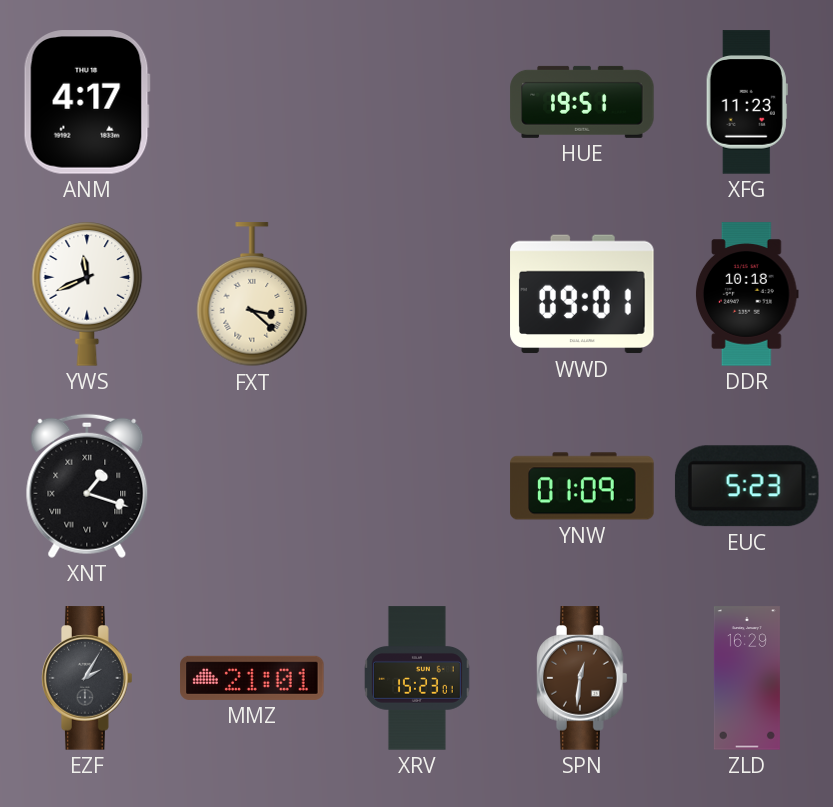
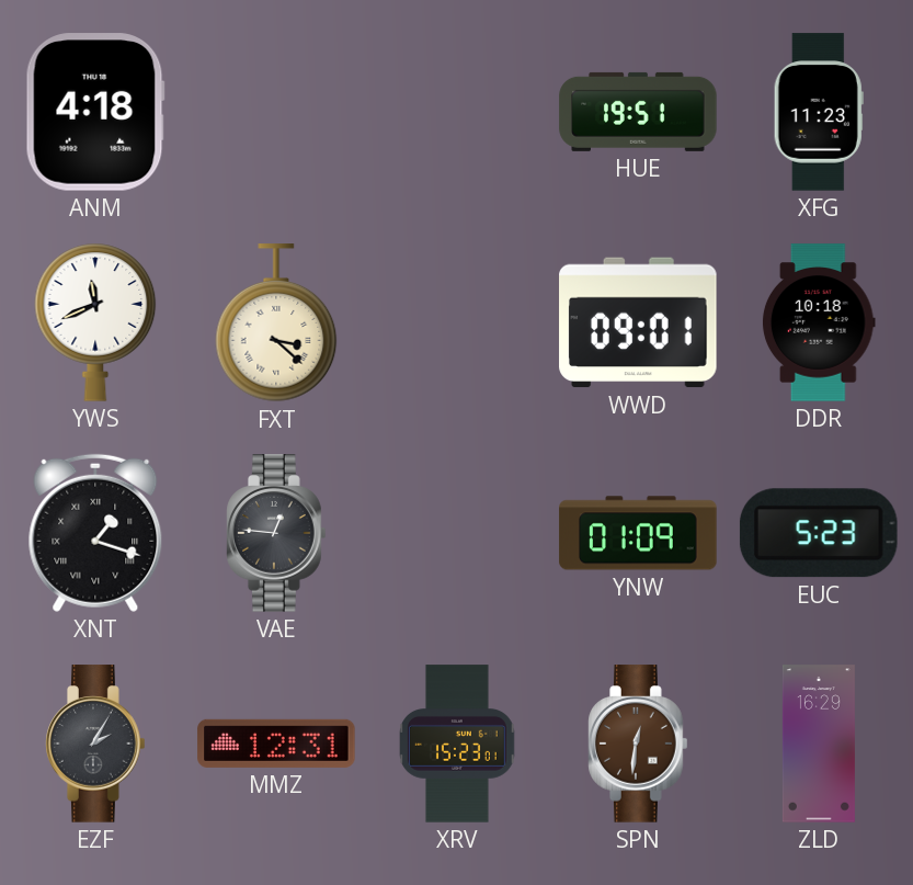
ANM: 4:17 -> 4:18 (95, 112)
VAE: none -> 12:46 (276, 533)
MMZ: 21:01 -> 12:31 (276, 744)
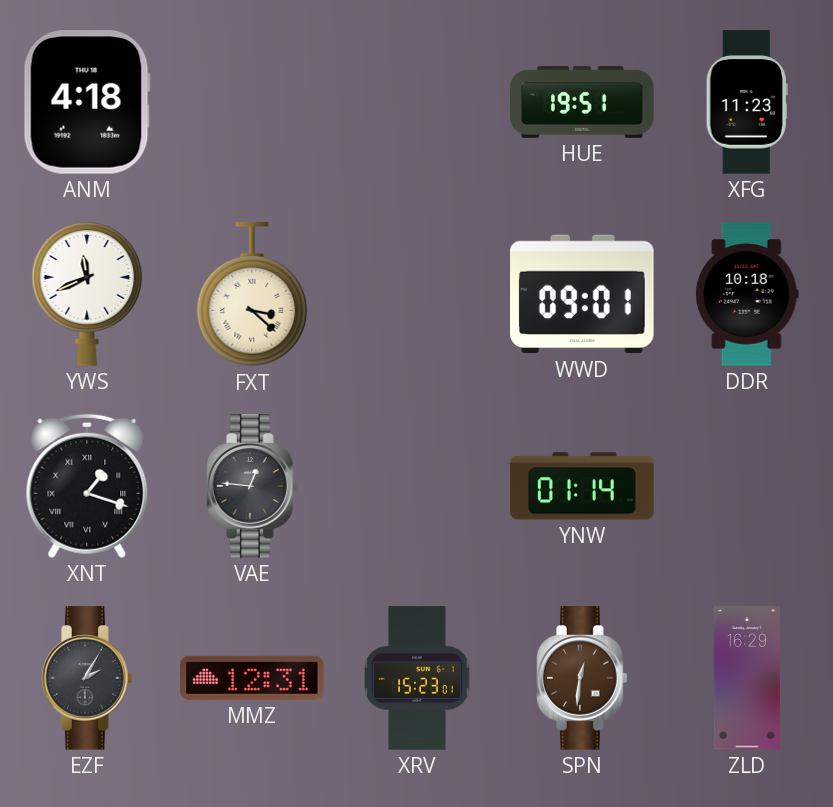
YNW: 01:09 -> 01:14 (582, 486)
EUC: 5:23 -> none (819, 533)
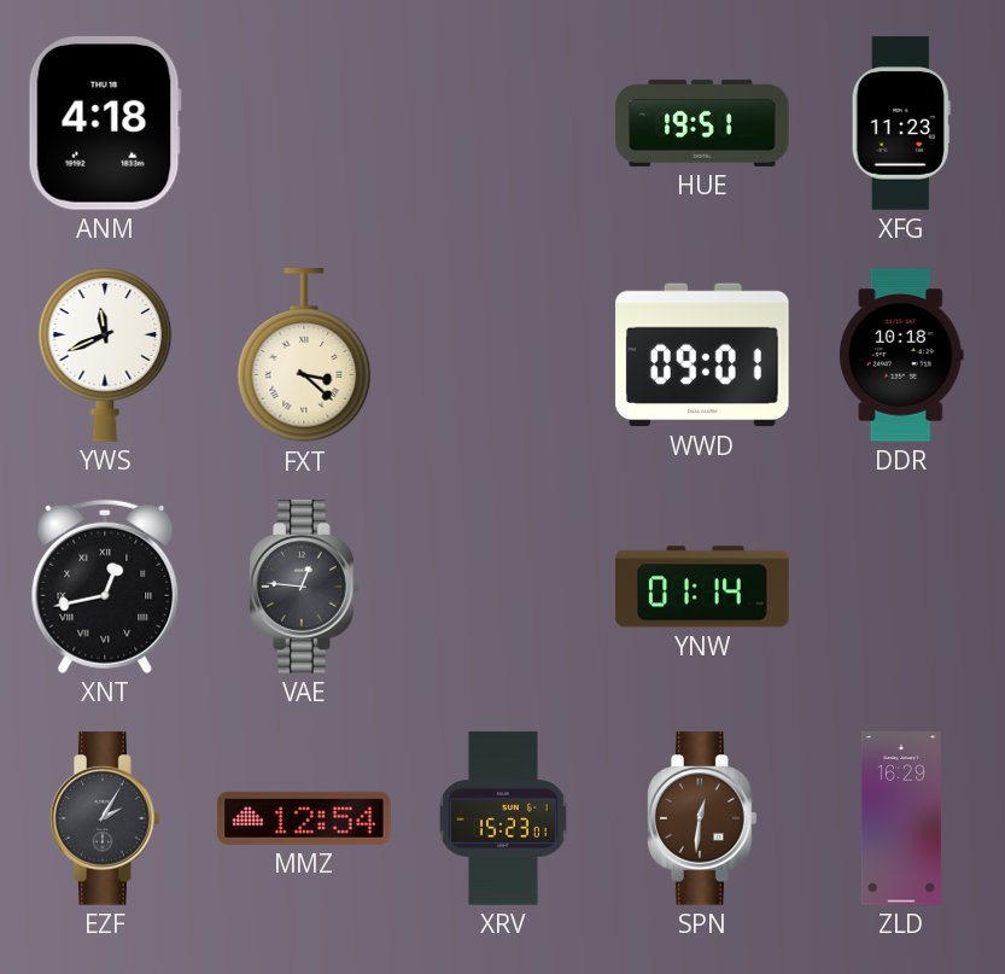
XNT: 1:18 -> 12:43 (105, 587)
MMZ: 12:31 -> 12:54 (304, 818)
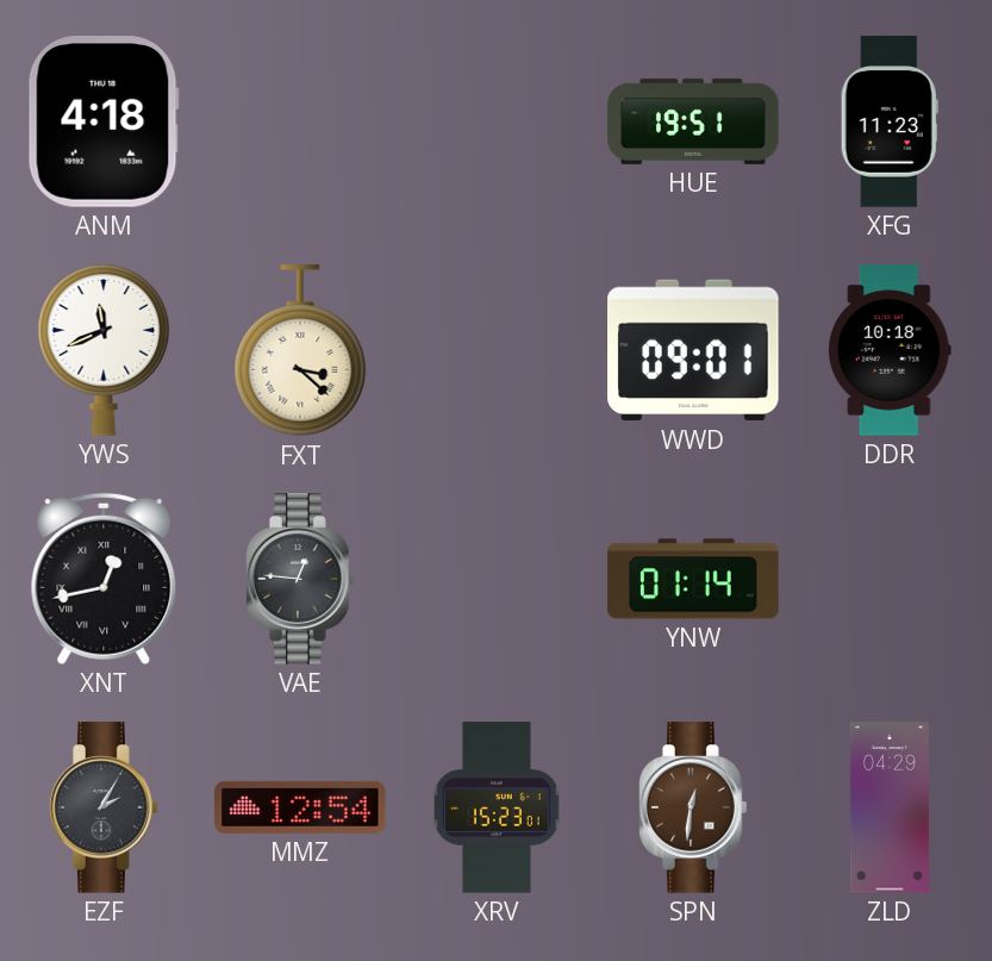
ZLD: 16:29 -> 04:29 (890, 807)
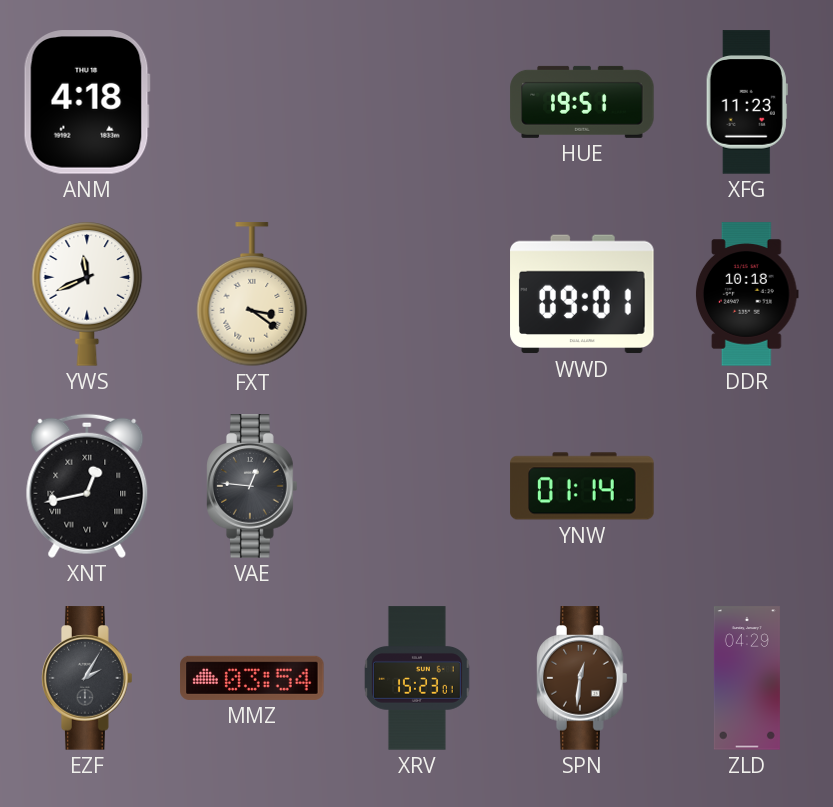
FXT: 3:22 -> 3:21 (252, 295)
MMZ: 12:54 -> 03:54 (252, 678)
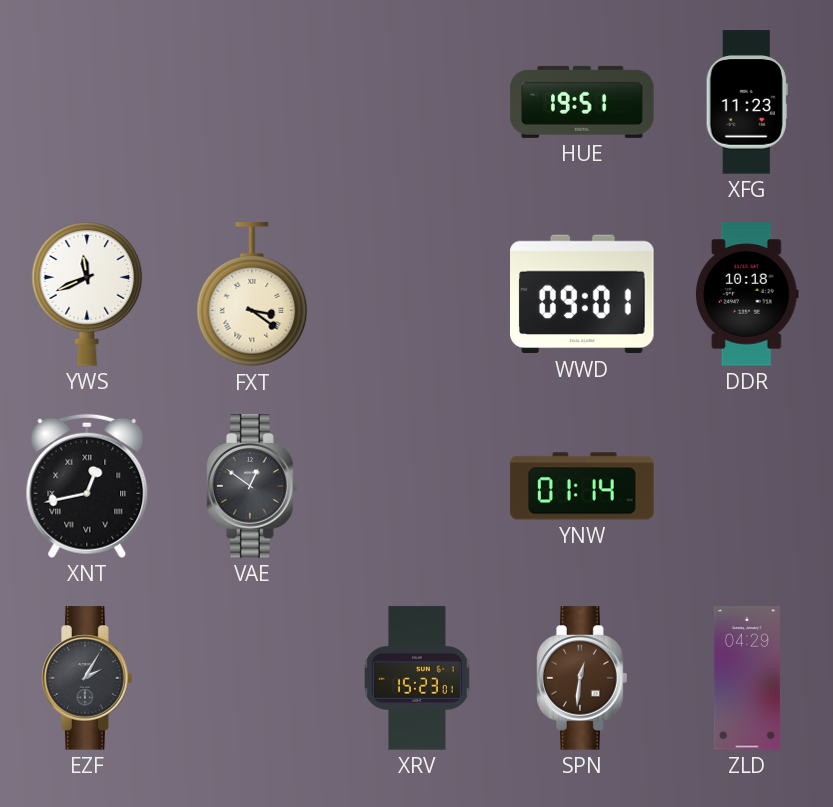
ANM: 4:18 -> none (87, 102)
VAE: 12:46 -> 12:51 (252, 486)
MMZ: 03:54 -> none (252, 678)
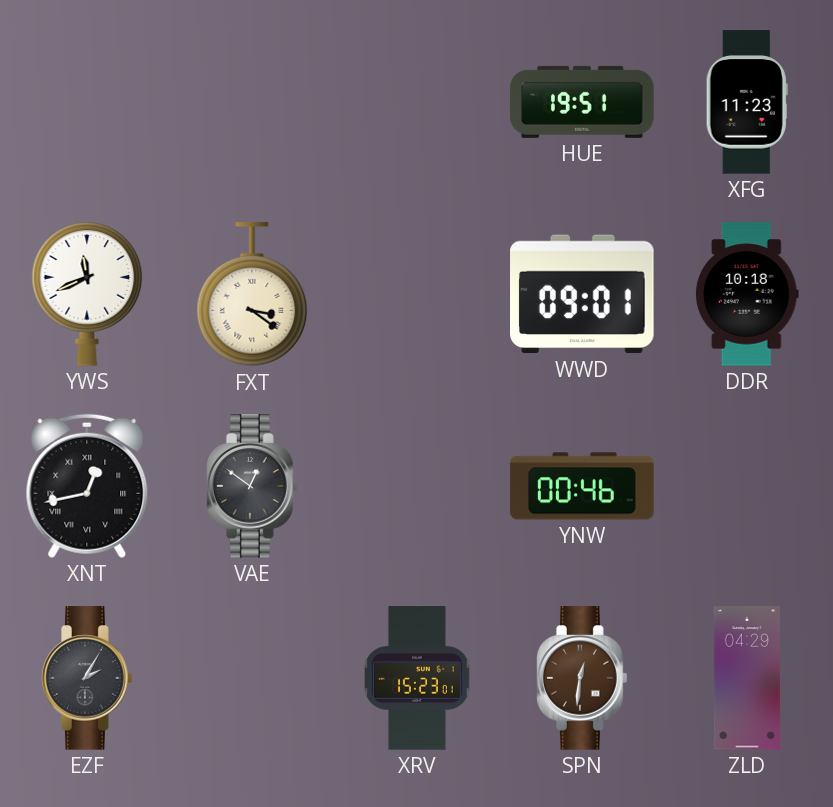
YNW: 01:14 -> 00:46 (582, 486)
